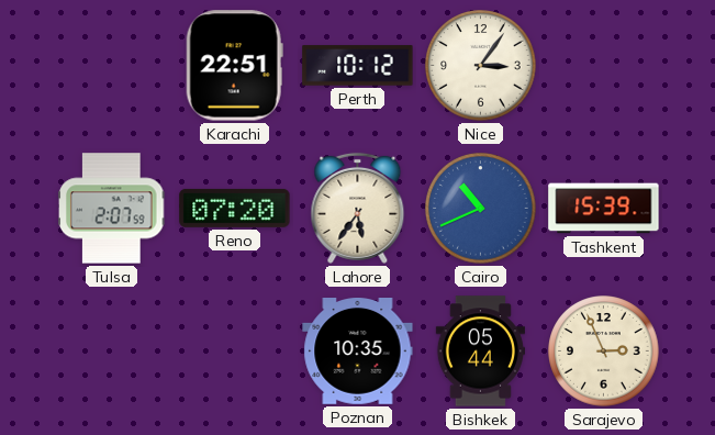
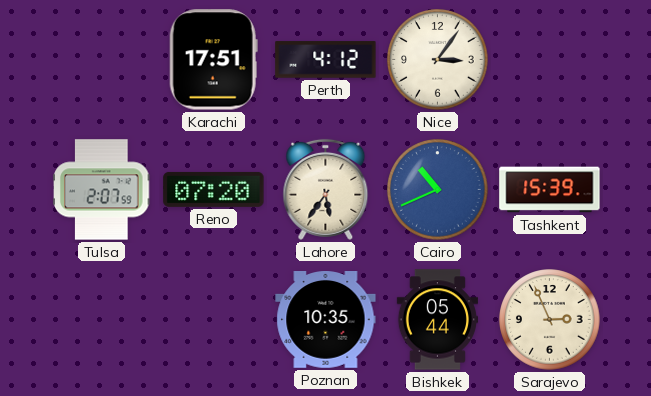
Karachi: 22:51 -> 17:51 (213, 60)
Perth: 10:12 -> 4:12 (326, 60)
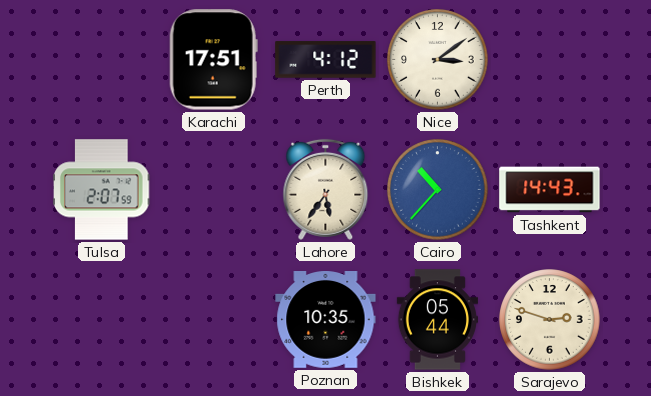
Nice: 3:06 -> 3:09 (438, 60)
Reno: 07:20 -> none (214, 189)
Cairo: 10:41 -> 10:37 (438, 190)
Tashkent: 15:39 -> 14:43 (550, 190)
Sarajevo: 2:56 -> 2:48 (550, 320)
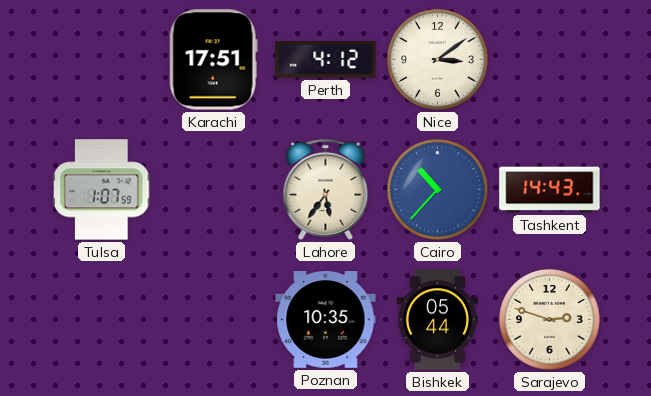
Tulsa: 2:07 -> 1:07 (102, 190)
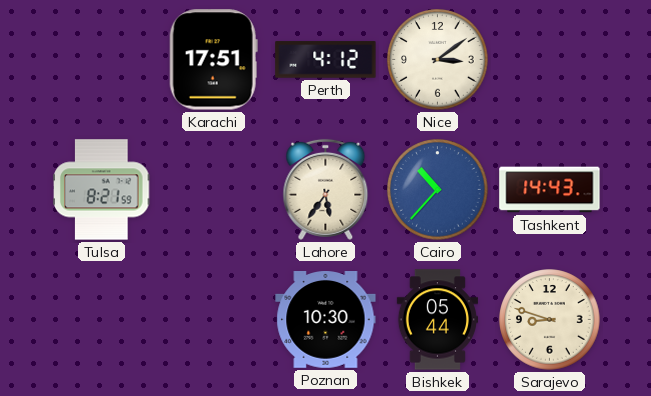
Tulsa: 1:07 -> 8:21 (102, 190)
Poznan: 10:35 -> 10:30 (326, 320)
Sarajevo: 2:48 -> 8:48 (550, 320)
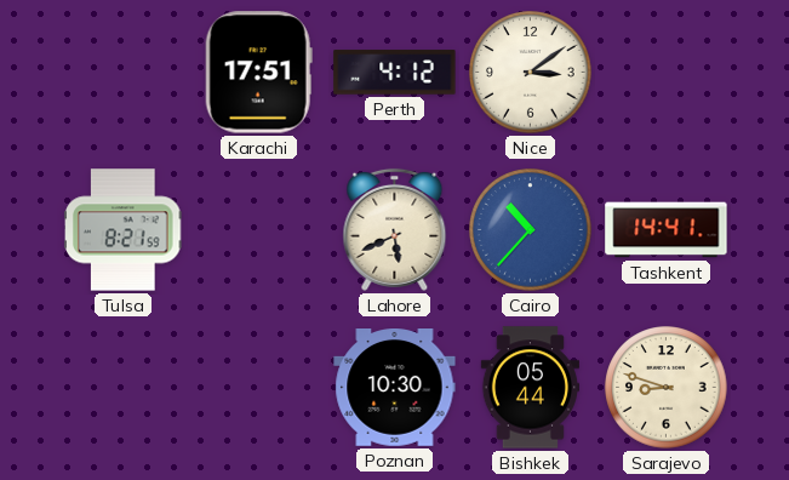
Lahore: 5:36 -> 5:41 (395, 229)
Tashkent: 14:43 -> 14:41 (667, 230)
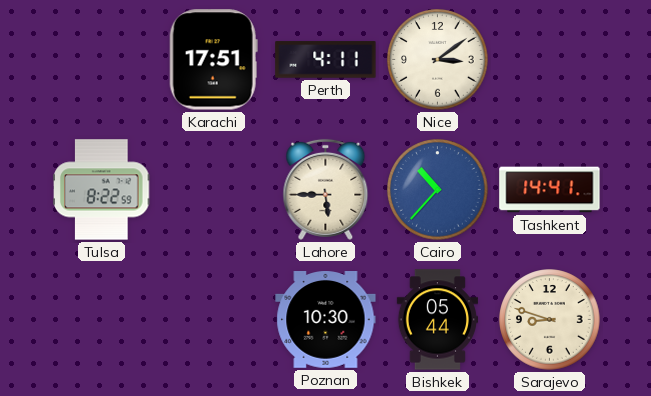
Perth: 4:12 -> 4:11 (326, 60)
Tulsa: 8:21 -> 8:22 (102, 190)
Lahore: 5:41 -> 5:45 (326, 189)
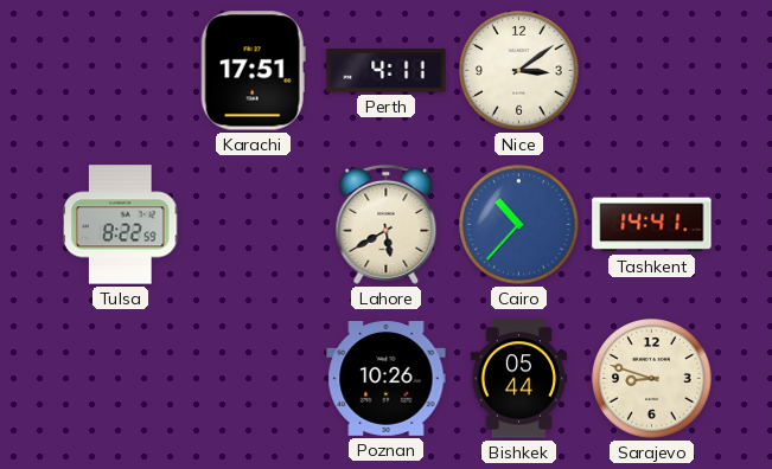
Lahore: 5:45 -> 5:40 (387, 224)
Poznan: 10:30 -> 10:26 (387, 379)
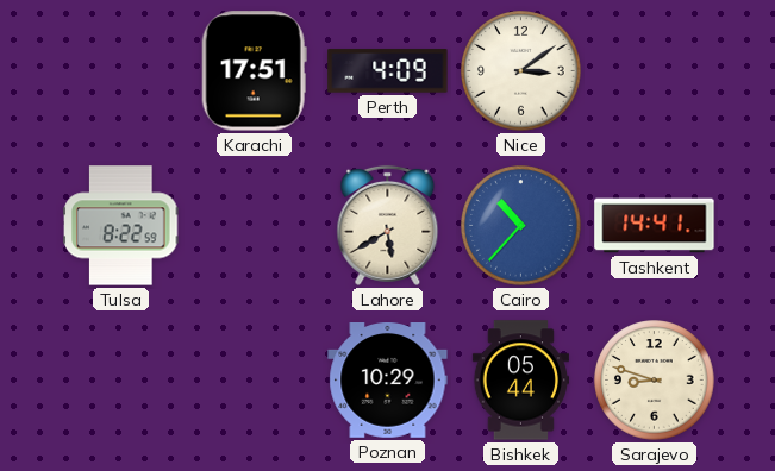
Perth: 4:11 -> 4:09 (388, 71)
Poznan: 10:26 -> 10:29 (388, 381)
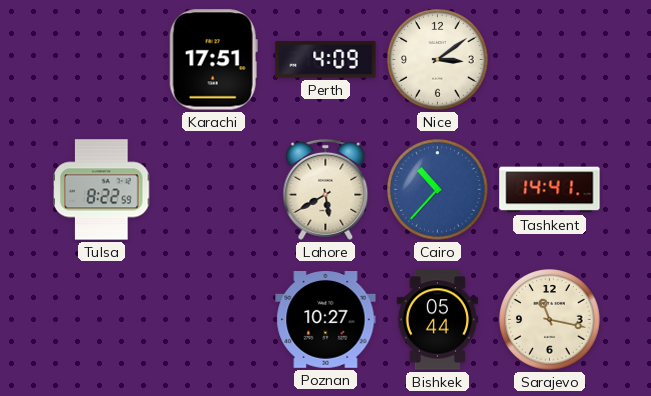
Poznan: 10:29 -> 10:27 (326, 320)
Sarajevo: 8:48 -> 11:17 (550, 320)
